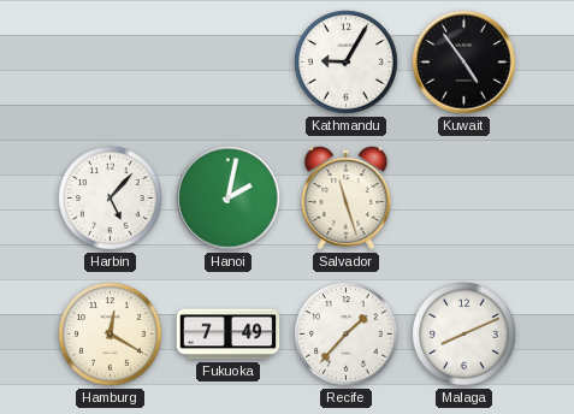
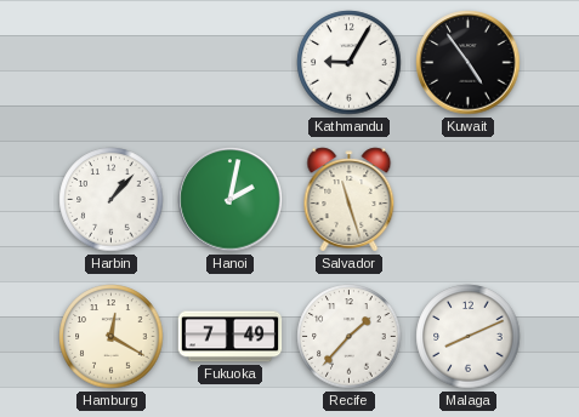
Harbin: 5:07 -> 1:07 (112, 200)
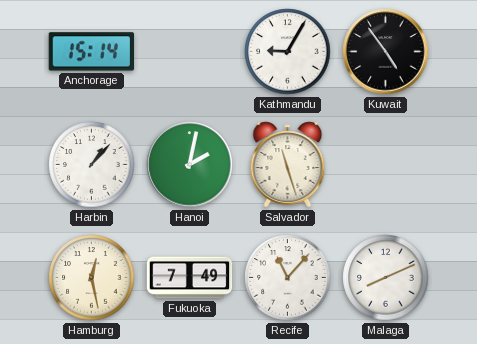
Anchorage: none -> 15:14 (92, 52)
Hamburg: 12:20 -> 12:28 (92, 278)
Recife: 1:37 -> 11:07 (288, 278)
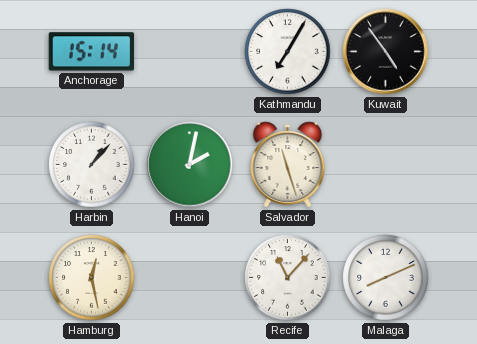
Kathmandu: 9:05 -> 7:05 (288, 52)
Fukuoka: 7:49 -> none (190, 278)
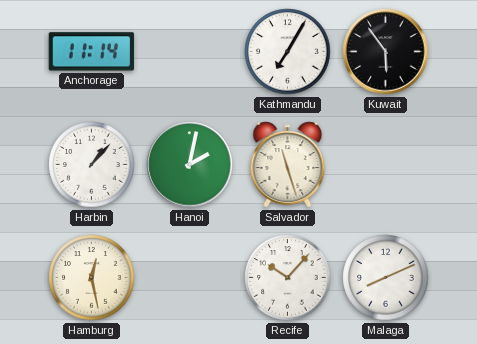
Anchorage: 15:14 -> 11:14 (92, 52)
Kuwait: 4:54 -> 5:54 (386, 52)
Recife: 11:07 -> 10:07 (288, 278)
